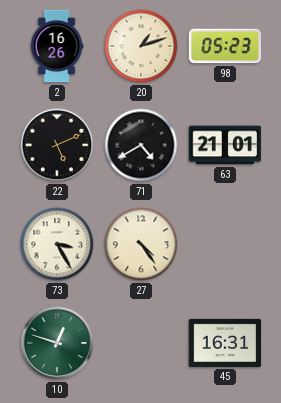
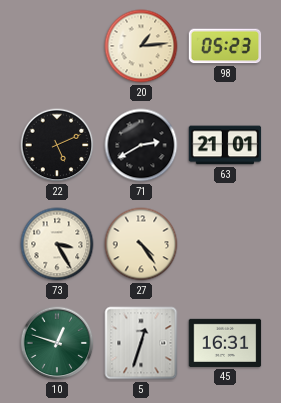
2: 16:26 -> none (57, 46)
20: 1:12 -> 1:14 (141, 46)
71: 4:40 -> 2:40 (141, 145)
5: none -> 12:33 (141, 343)
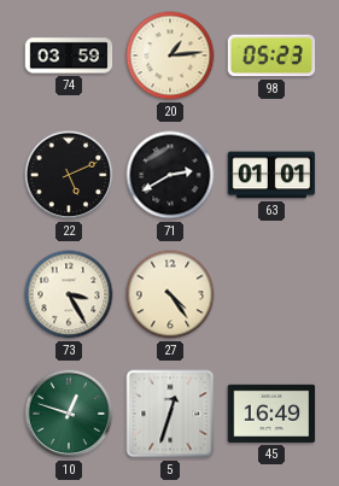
74: none -> 03:59 (69, 55)
63: 21:01 -> 01:01 (271, 175)
45: 16:31 -> 16:49 (271, 414)
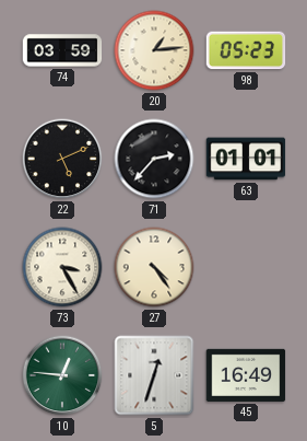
71: 2:40 -> 2:37 (154, 159)
10: 12:48 -> 12:46 (62, 375)
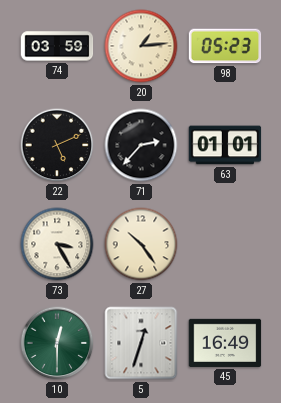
27: 4:24 -> 10:24 (141, 244)
10: 12:46 -> 12:30 (57, 343)
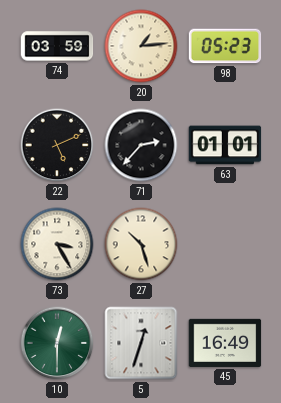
27: 10:24 -> 10:27 (141, 244)
